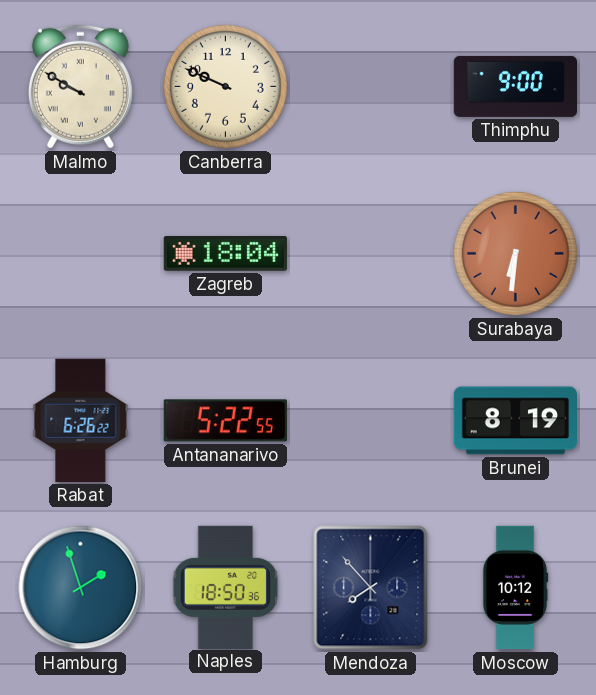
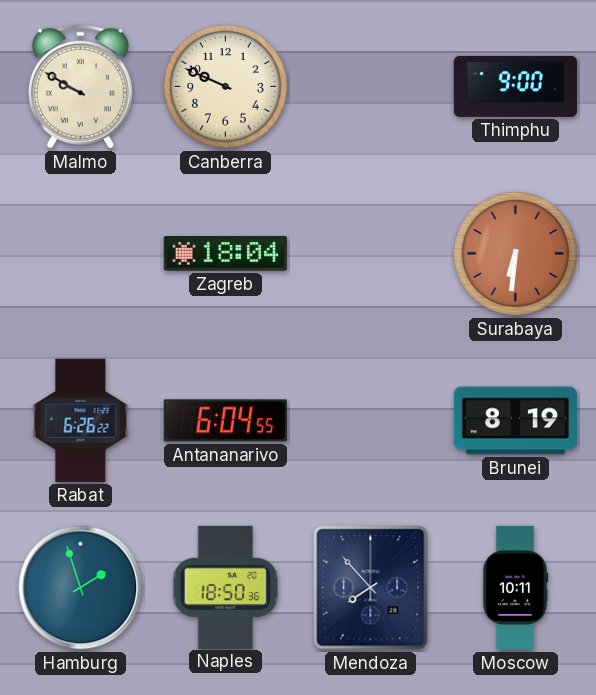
Antananarivo: 5:22 -> 6:04 (225, 421)
Moscow: 10:12 -> 10:11 (515, 588)
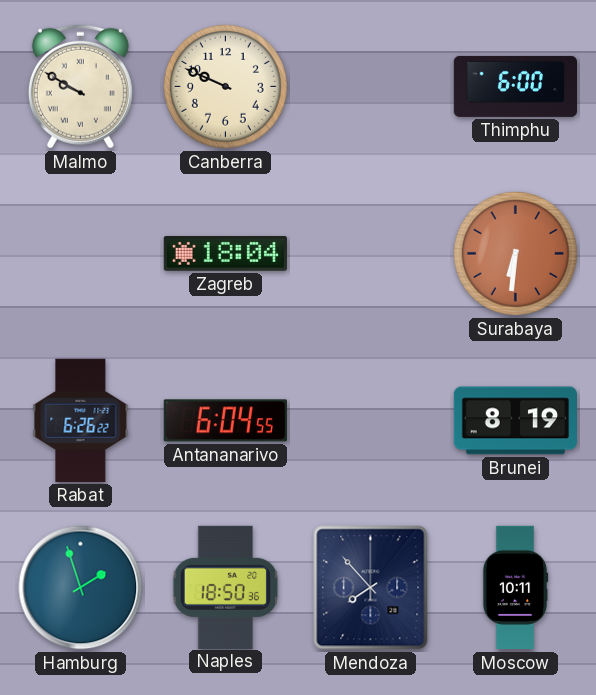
Thimphu: 9:00 -> 6:00 (515, 86)
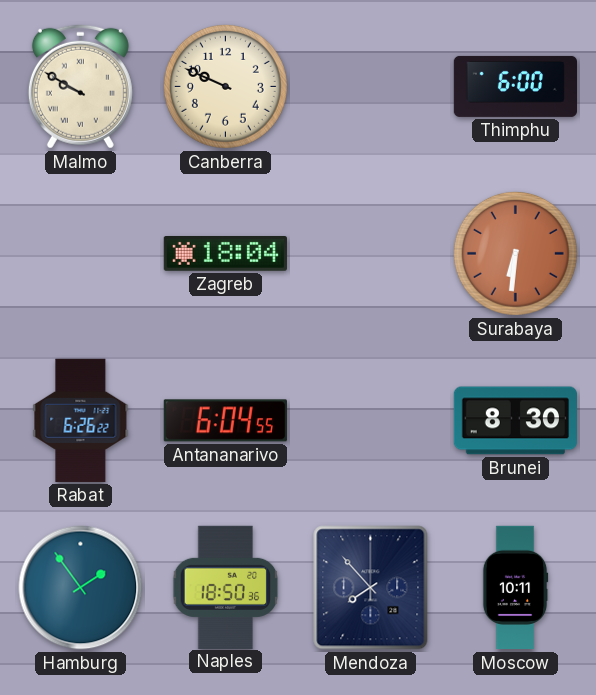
Brunei: 8:19 -> 8:30 (515, 421)
Hamburg: 1:57 -> 1:54 (81, 588)
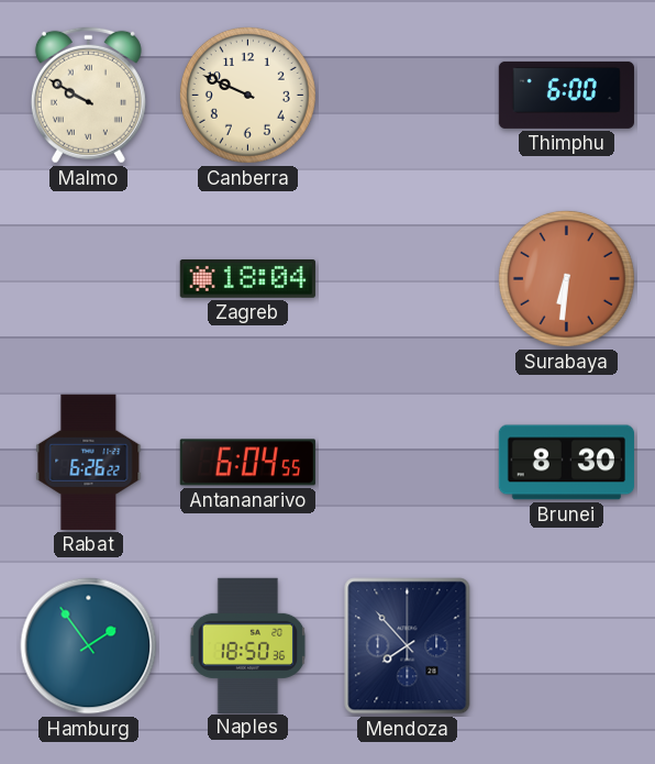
Moscow: 10:11 -> none (515, 588)
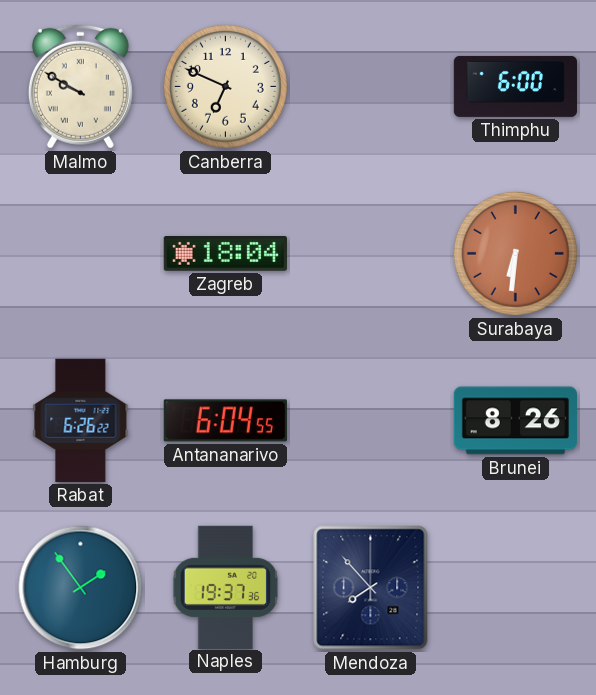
Canberra: 9:49 -> 6:49 (225, 86)
Brunei: 8:30 -> 8:26 (515, 421)
Naples: 18:50 -> 19:37 (226, 587)
